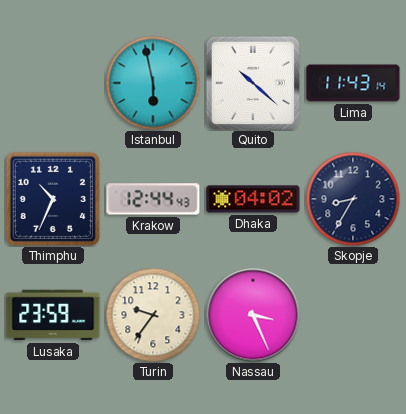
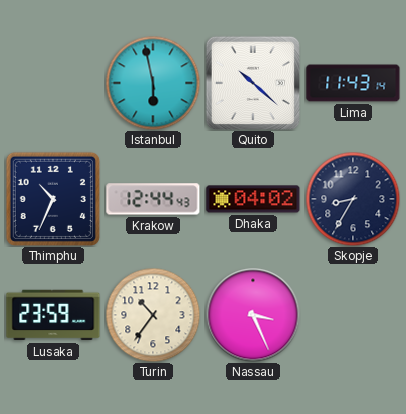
Turin: 9:36 -> 10:36 (153, 315)
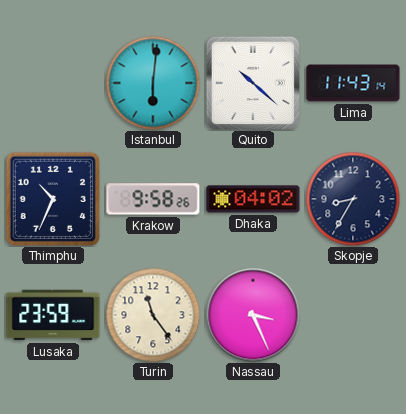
Istanbul: 5:58 -> 6:01 (153, 83)
Krakow: 12:44 -> 9:58 (153, 199)
Turin: 10:36 -> 11:24 (153, 315)
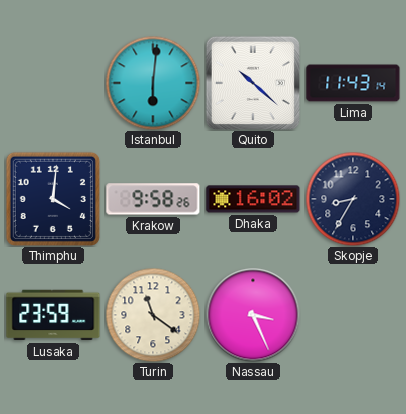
Thimphu: 10:34 -> 4:01 (53, 199)
Dhaka: 04:02 -> 16:02 (253, 199)
Turin: 11:24 -> 11:21 (153, 315)
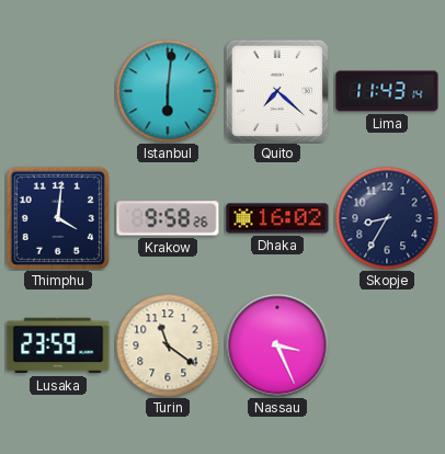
Quito: 10:22 -> 7:22 (277, 91)
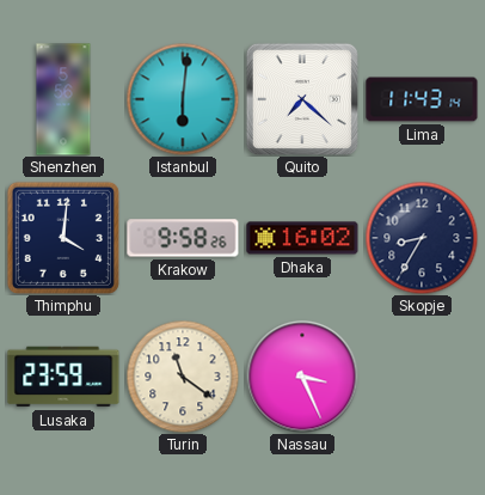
Shenzhen: none -> 5:56 (63, 99)
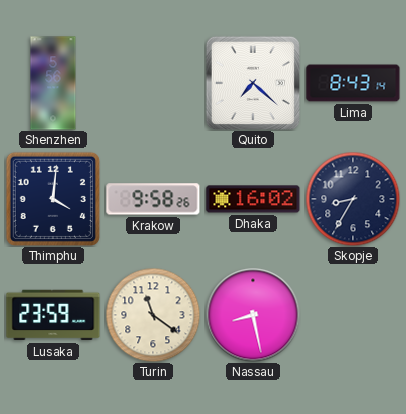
Istanbul: 6:01 -> none (183, 99)
Lima: 11:43 -> 8:43 (353, 83)
Nassau: 3:26 -> 8:28 (253, 315)
